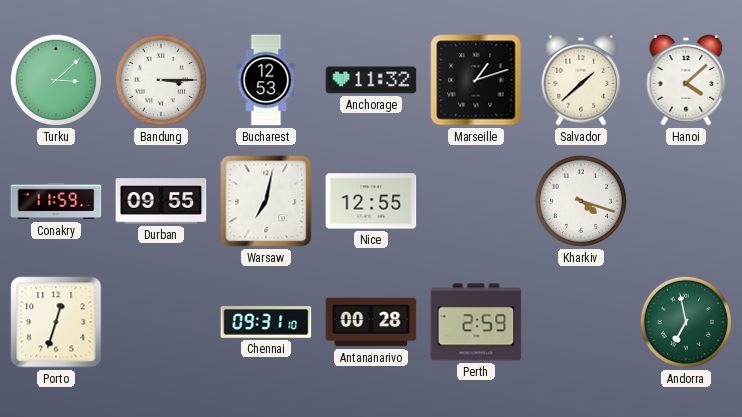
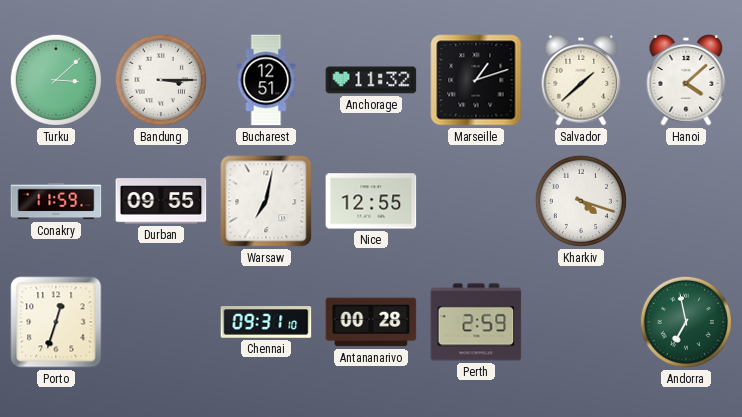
Bucharest: 12:53 -> 12:51 (266, 80)
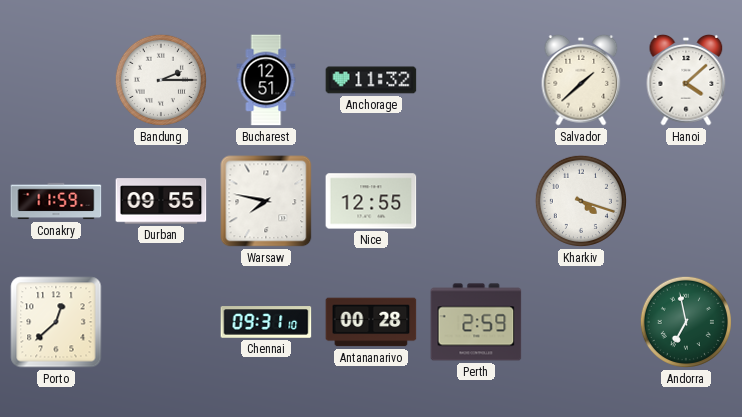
Turku: 3:08 -> none (56, 80)
Bandung: 3:15 -> 2:15 (161, 80)
Marseille: 1:12 -> none (476, 80)
Warsaw: 7:02 -> 7:47 (266, 201)
Porto: 12:33 -> 12:38 (56, 322)
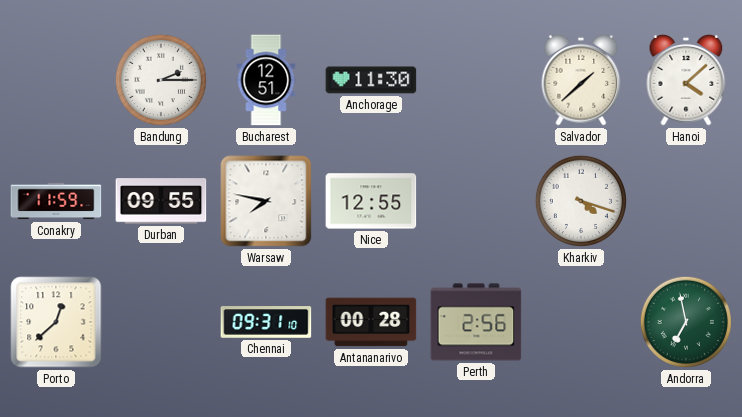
Anchorage: 11:32 -> 11:30 (371, 80)
Perth: 2:59 -> 2:56 (476, 322)
